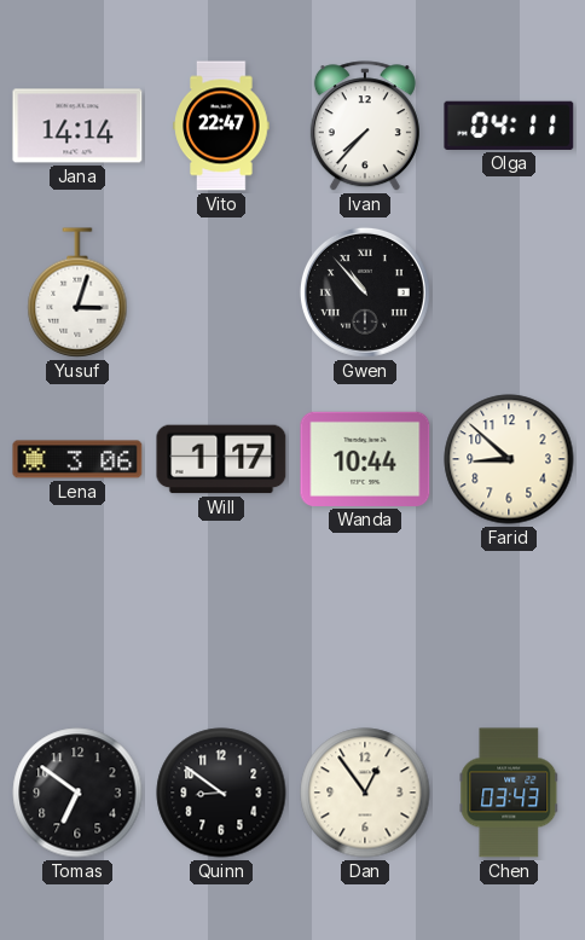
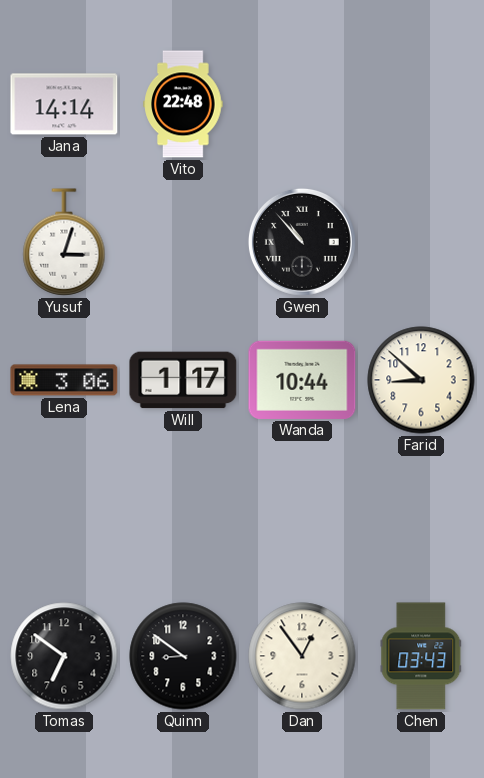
Vito: 22:47 -> 22:48 (183, 104)
Ivan: 7:37 -> none (365, 127)
Olga: 04:11 -> none (509, 126)
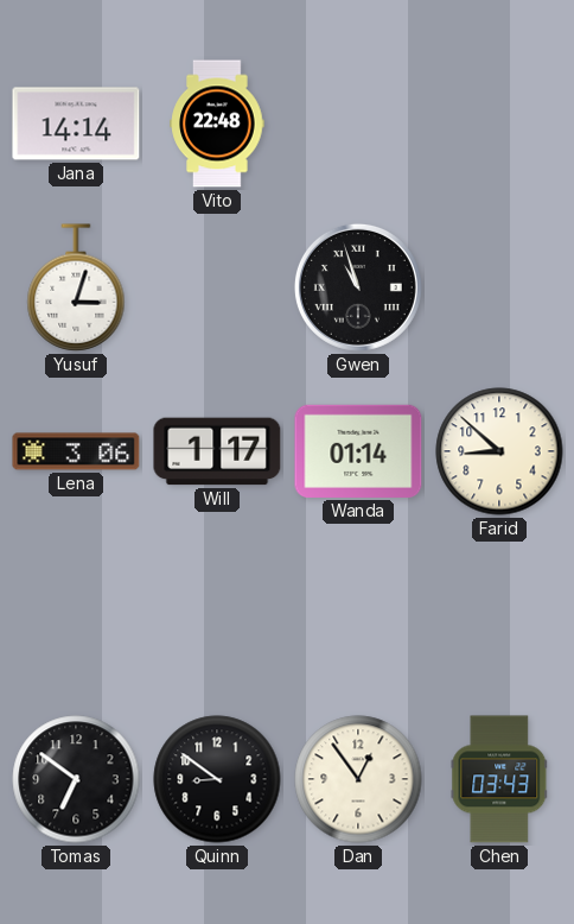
Gwen: 10:53 -> 10:57 (358, 287)
Wanda: 10:44 -> 01:14 (358, 451)
